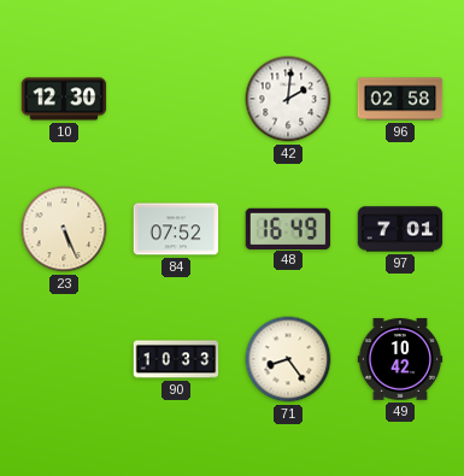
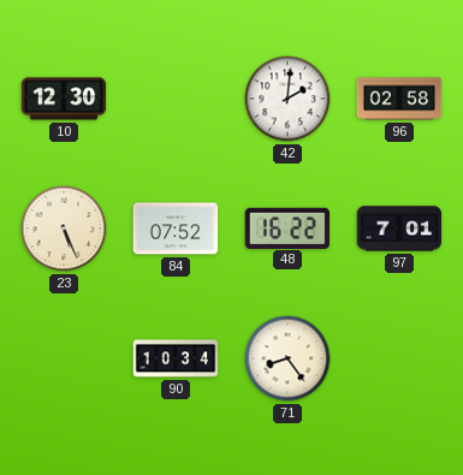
48: 16:49 -> 16:22 (287, 227)
90: 10:33 -> 10:34 (176, 358)
49: 10:42 -> none (400, 359)
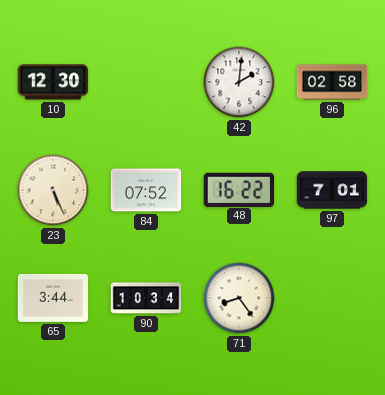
65: none -> 3:44 (53, 298)
